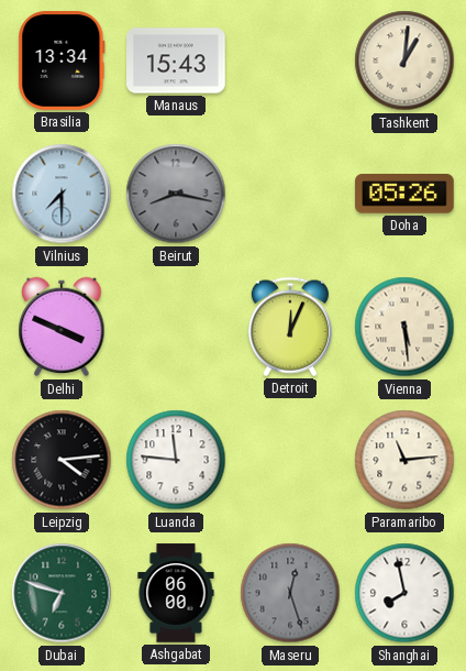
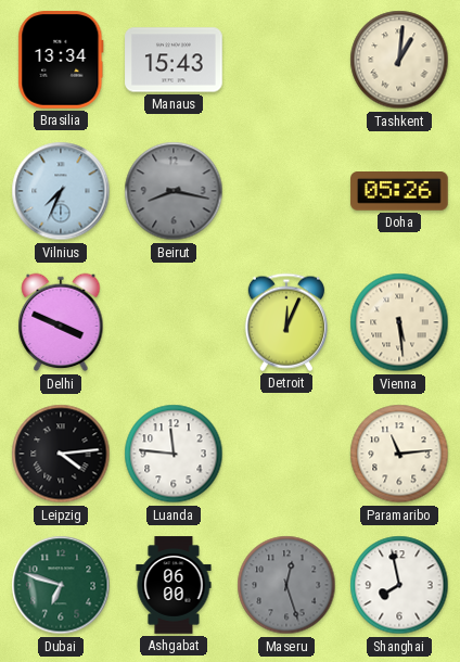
Vilnius: 7:30 -> 7:34 (61, 191)
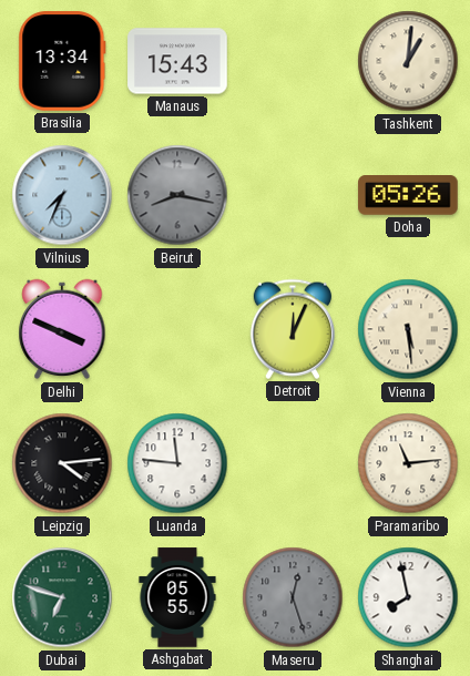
Ashgabat: 06:00 -> 05:55 (177, 597)
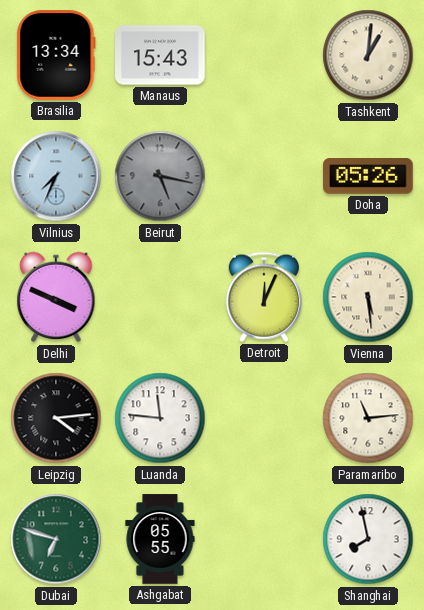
Beirut: 8:17 -> 5:17 (160, 176)
Maseru: 12:27 -> none (293, 597)
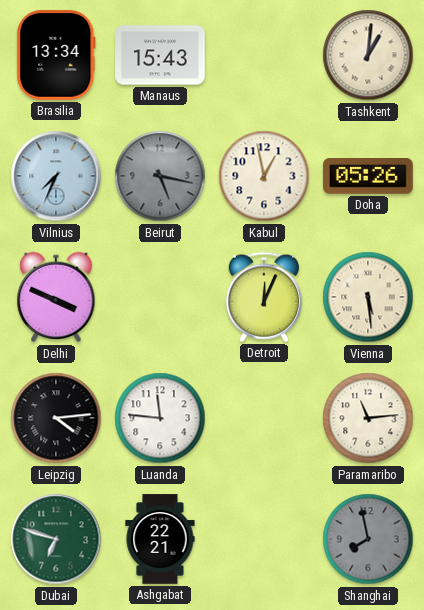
Kabul: none -> 12:58 (264, 176)
Ashgabat: 05:55 -> 22:21 (160, 539)
Shanghai dial: white -> grey (368, 539)
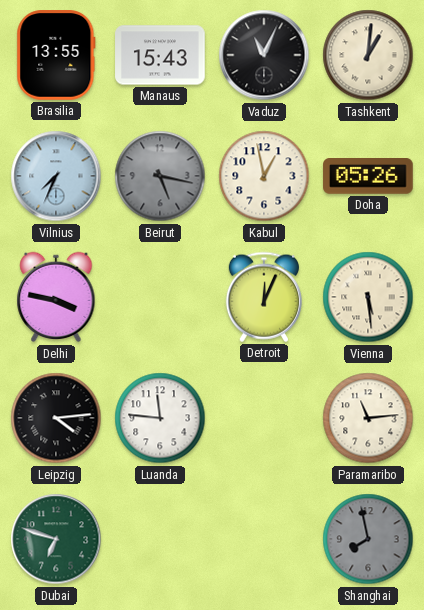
Brasilia: 13:34 -> 13:55 (56, 55)
Vaduz: none -> 11:04 (264, 55)
Delhi: 3:49 -> 3:47 (56, 297)
Ashgabat: 22:21 -> none (160, 539)
